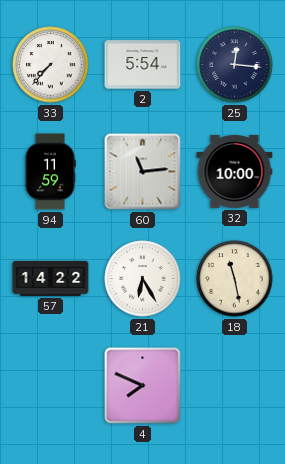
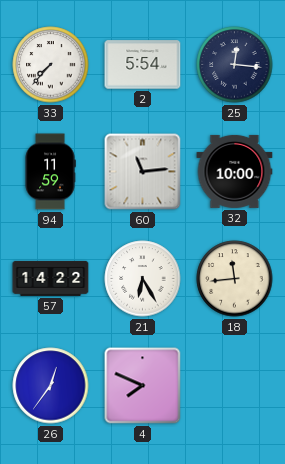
18: 11:28 -> 11:44 (235, 279)
26: none -> 12:36 (51, 386)
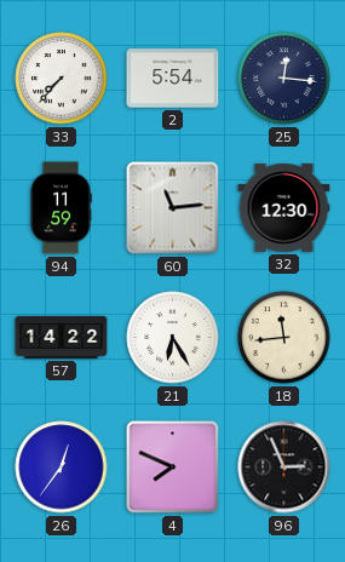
32: 10:00 -> 12:30 (284, 207)
96: none -> 2:56 (284, 468)
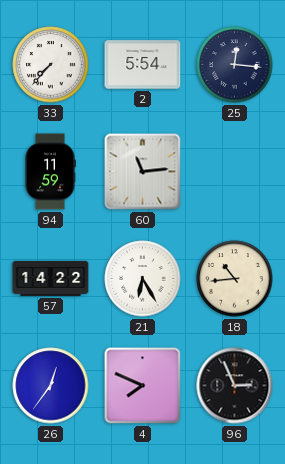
32: 12:30 -> none (284, 207)
18: 11:44 -> 10:44 (235, 279)
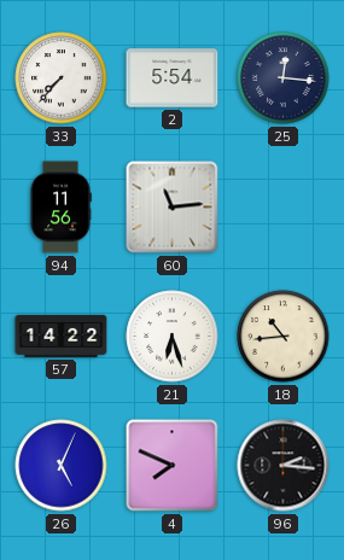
94: 11:59 -> 11:56 (60, 208)
21: 6:25 -> 6:27 (173, 337)
26: 12:36 -> 5:04 (62, 466)
96: 2:56 -> 2:16 (284, 466)
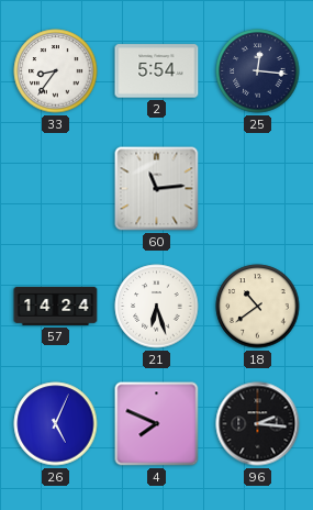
33: 7:37 -> 8:36 (56, 71)
94: 11:56 -> none (60, 208)
57: 14:22 -> 14:24 (56, 306)
18: 10:44 -> 10:39 (258, 307)
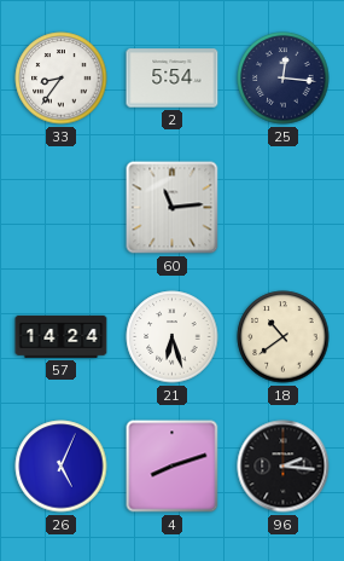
4: 7:49 -> 8:12 (173, 467)
